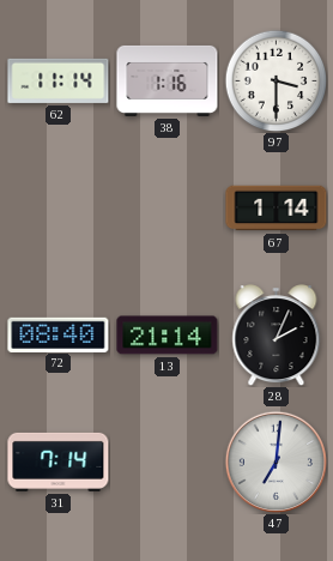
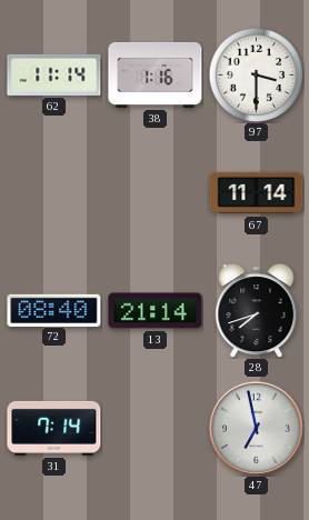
67: 1:14 -> 11:14 (257, 193)
28: 2:04 -> 7:42 (257, 311)
47: 7:01 -> 6:58 (256, 428)
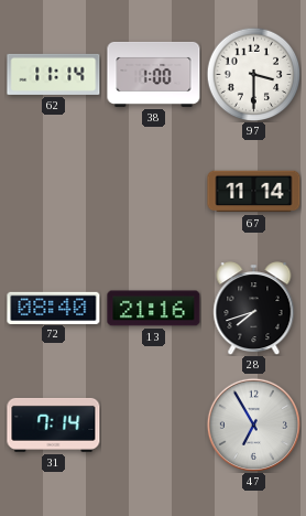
38: 1:16 -> 1:00 (154, 74)
13: 21:14 -> 21:16 (154, 309)
47: 6:58 -> 6:55 (253, 424)
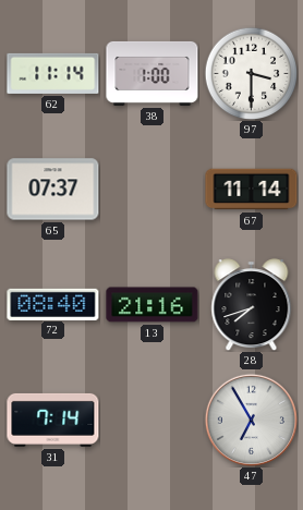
65: none -> 07:37 (53, 190)
